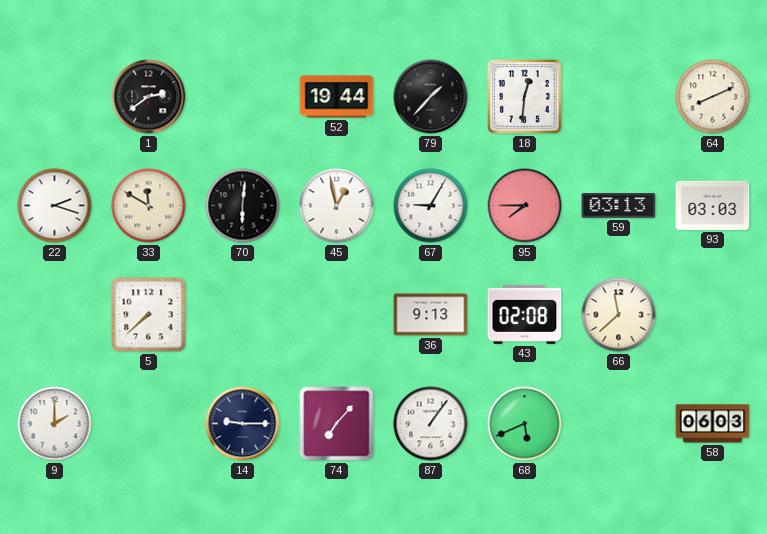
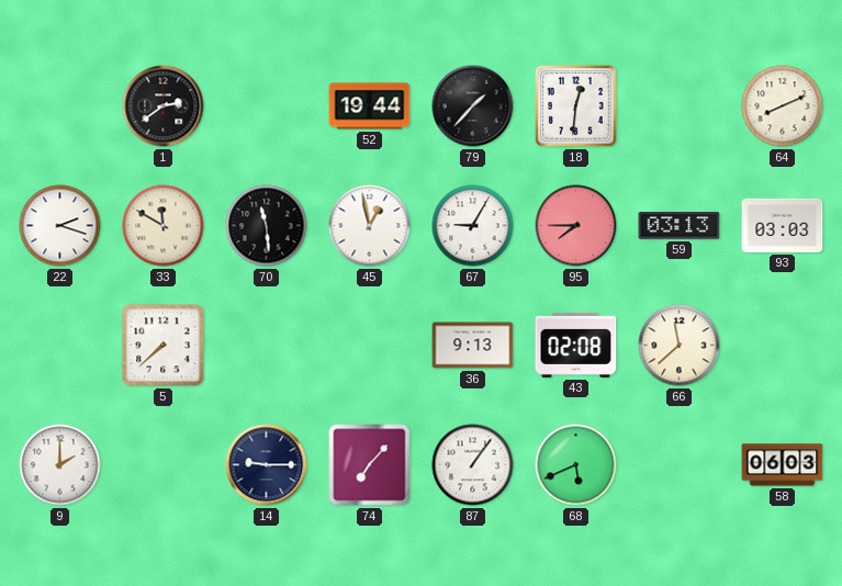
70: 6:01 -> 11:29 (267, 226)
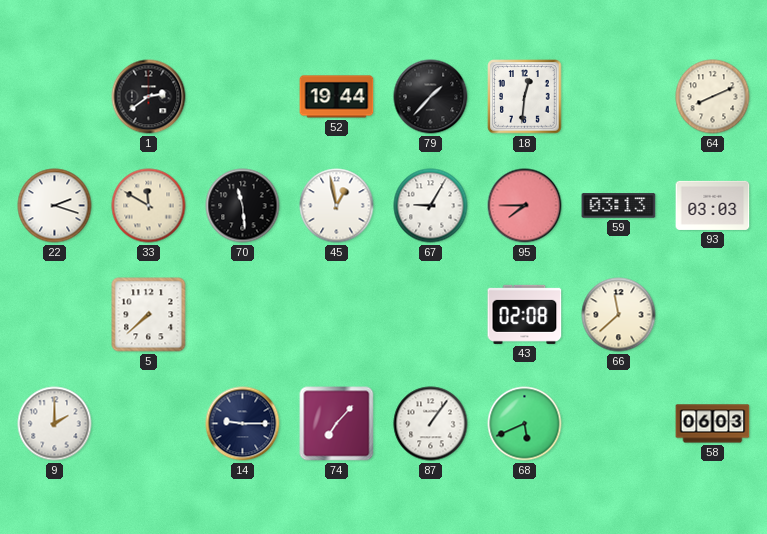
36: 9:13 -> none (473, 346)
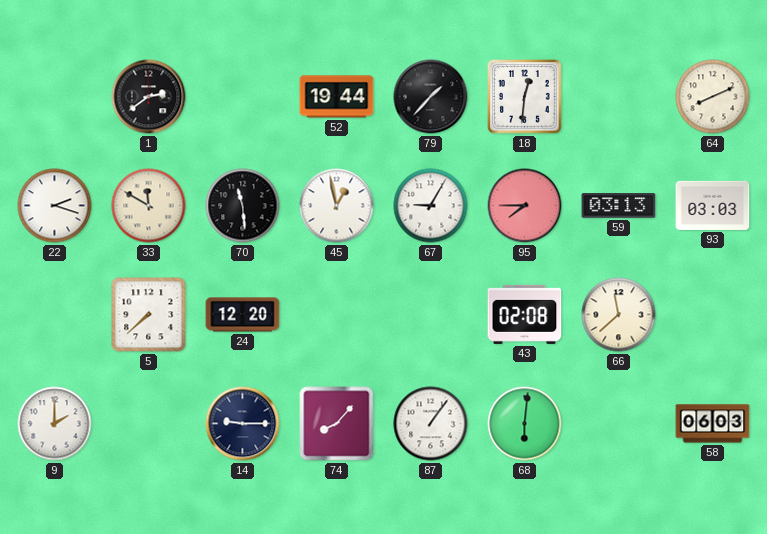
24: none -> 12:20 (243, 315)
74: 7:07 -> 8:07 (337, 424)
68: 5:41 -> 6:01 (525, 424)
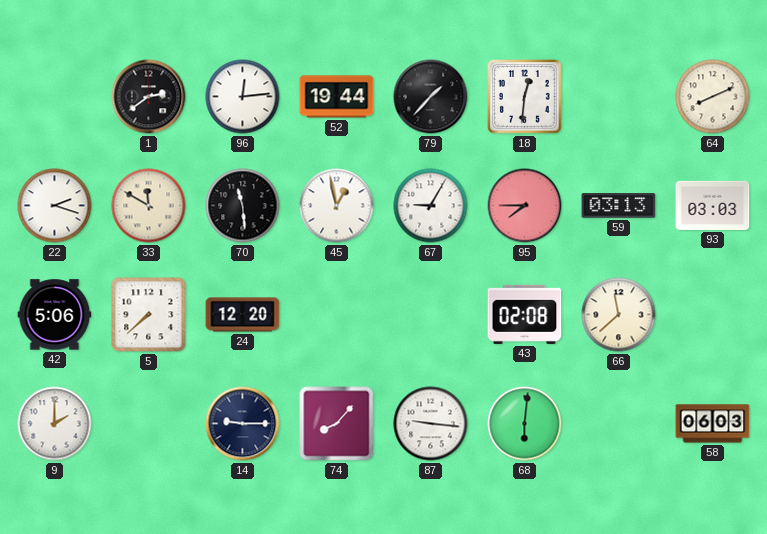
96: none -> 12:14 (243, 97)
42: none -> 5:06 (55, 315)
87: 1:06 -> 9:16 (431, 424)
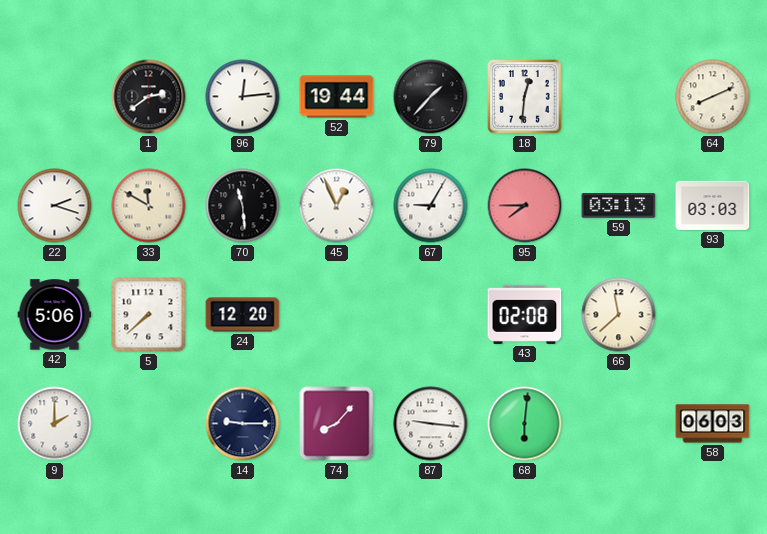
45: 12:58 -> 12:56 (337, 206)
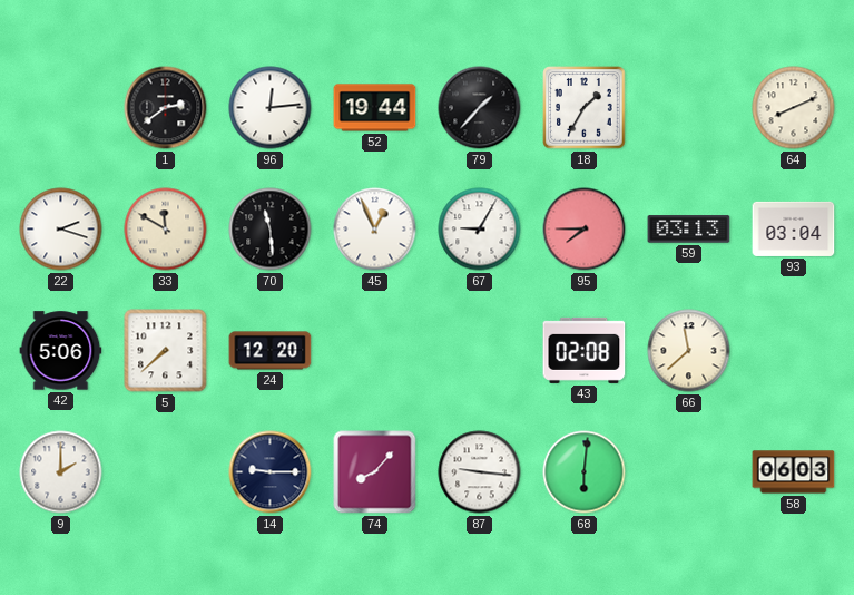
18: 12:31 -> 1:35 (585, 108)
93: 03:03 -> 03:04 (794, 228)
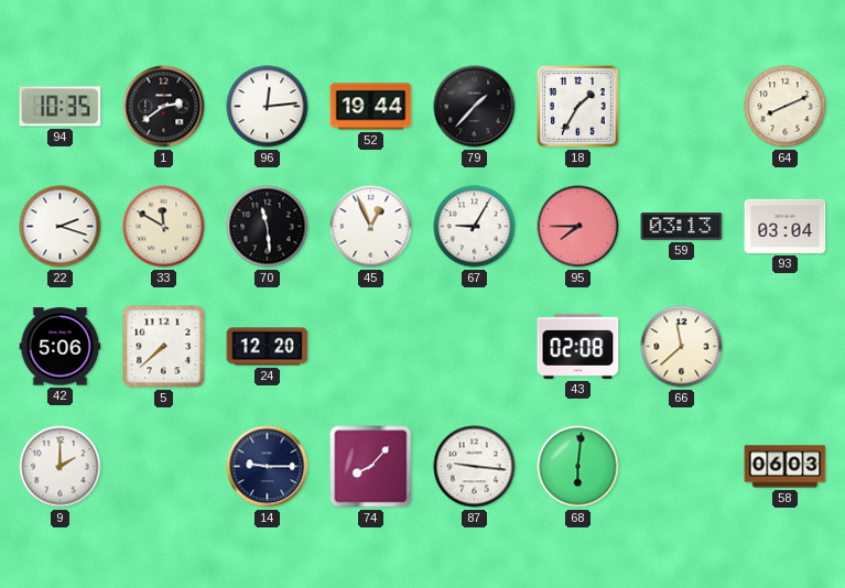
94: none -> 10:35 (61, 107)
